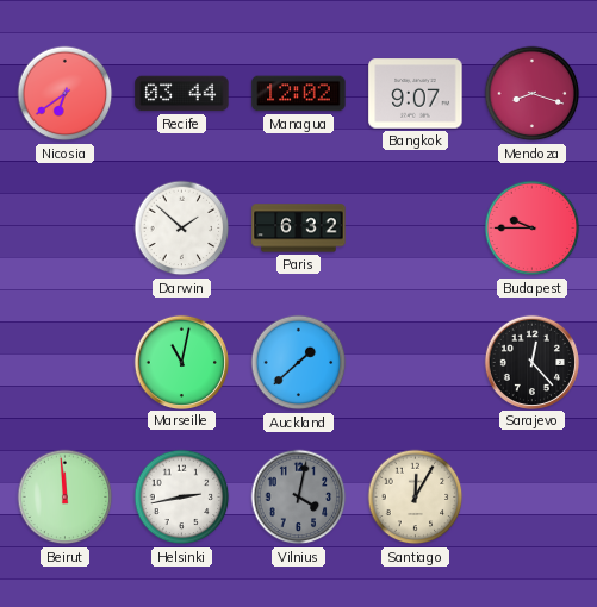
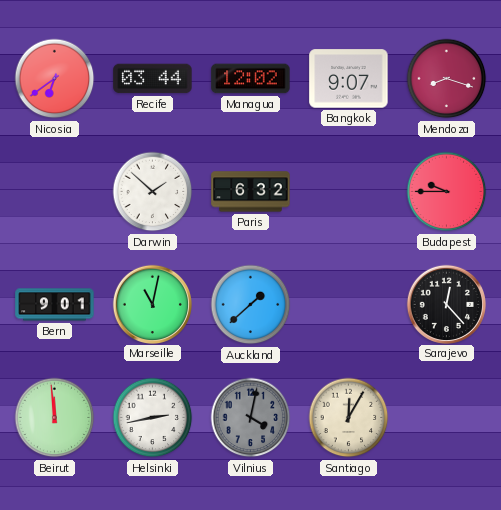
Bern: none -> 9:01 (55, 305)
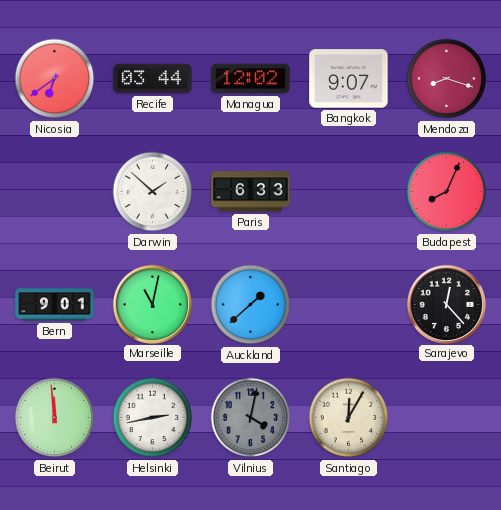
Paris: 6:32 -> 6:33 (251, 192)
Budapest: 9:45 -> 8:04 (447, 192)
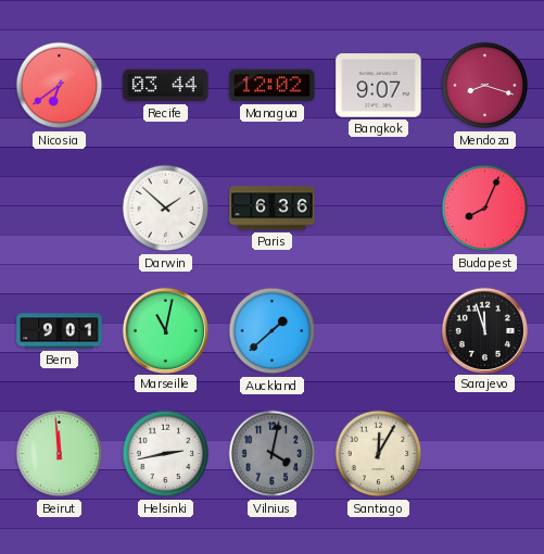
Paris: 6:33 -> 6:36 (273, 209)
Sarajevo: 12:23 -> 11:57 (484, 330)
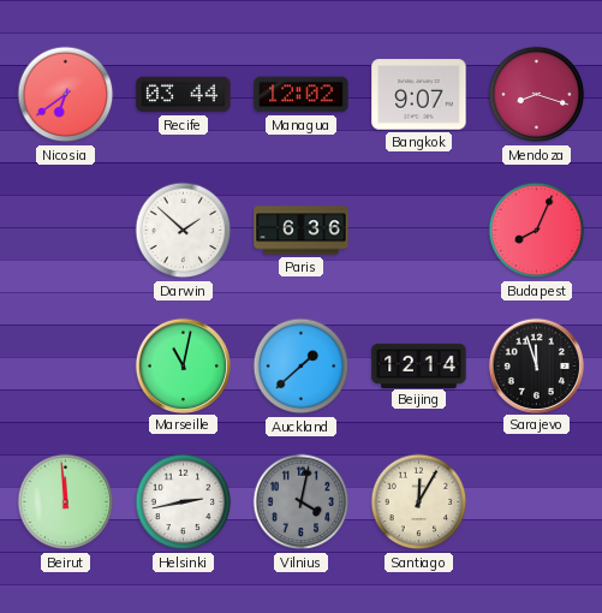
Bern: 9:01 -> none (60, 331)
Beijing: none -> 12:14 (419, 365)
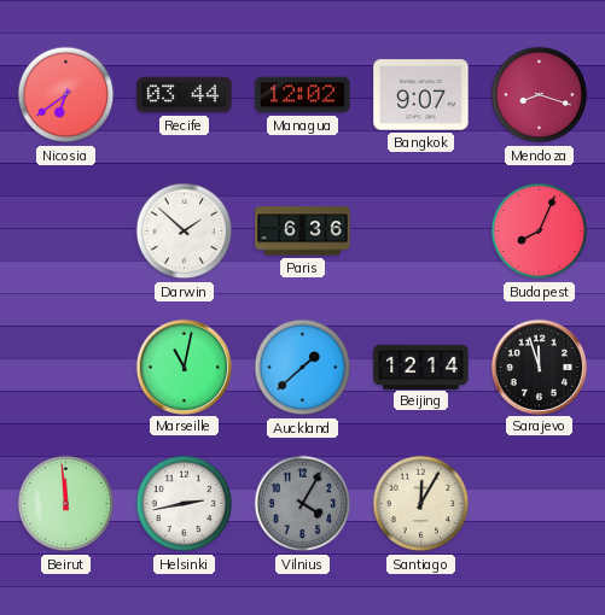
Vilnius: 4:02 -> 4:05 (303, 504)
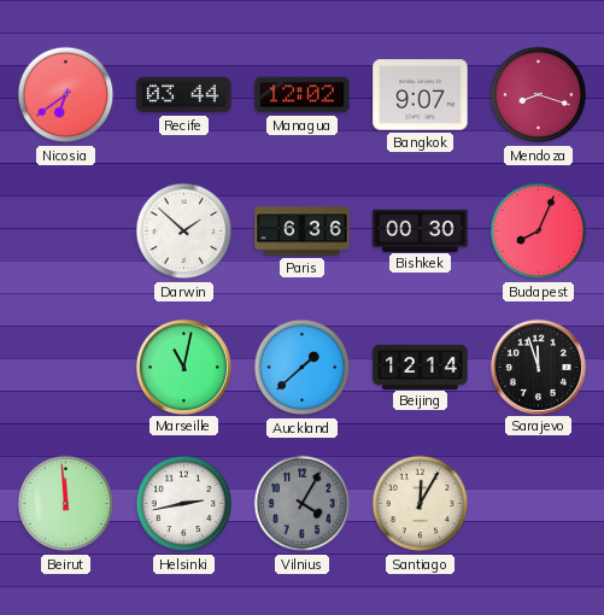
Bishkek: none -> 00:30 (421, 230)
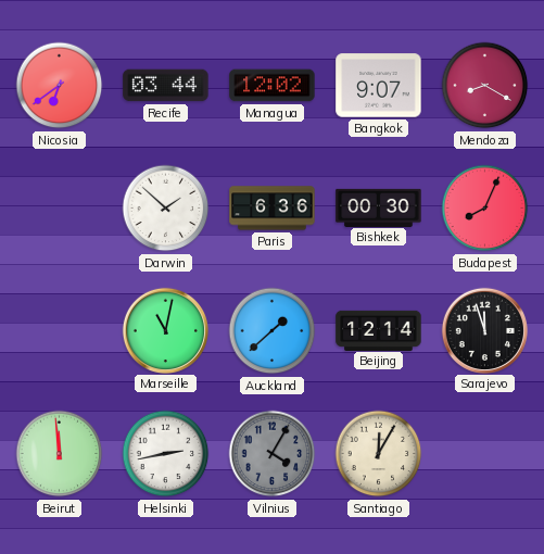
Mendoza: 8:18 -> 8:20 (485, 86)
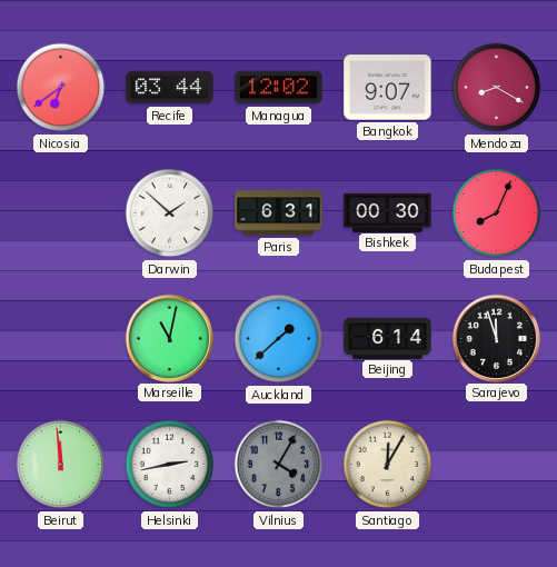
Paris: 6:36 -> 6:31 (279, 213)
Beijing: 12:14 -> 6:14 (388, 338)
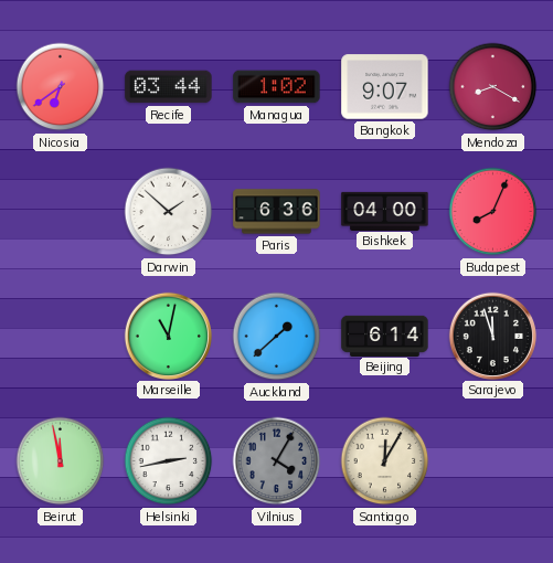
Managua: 12:02 -> 1:02 (277, 87)
Paris: 6:31 -> 6:36 (277, 212)
Bishkek: 00:30 -> 04:00 (385, 211)
Beirut: 11:59 -> 11:58 (61, 461)
